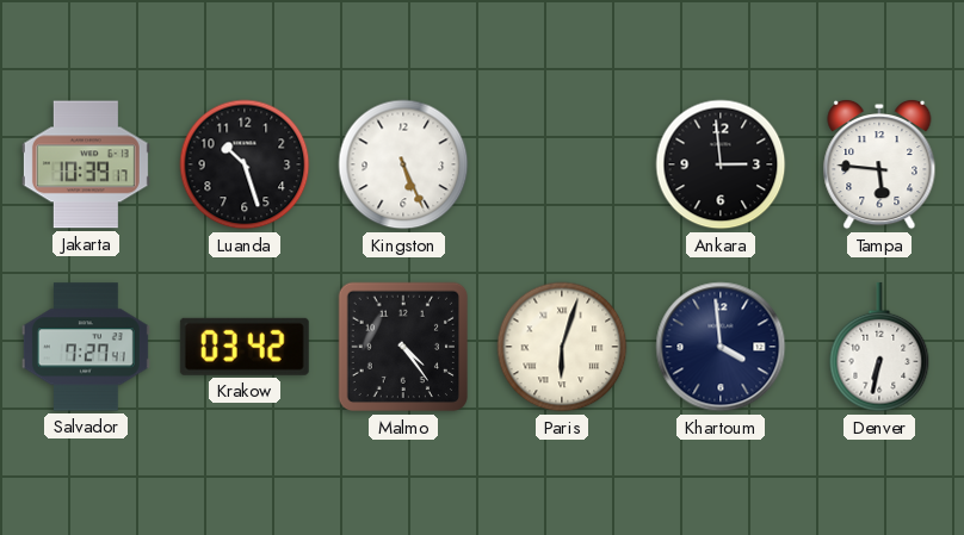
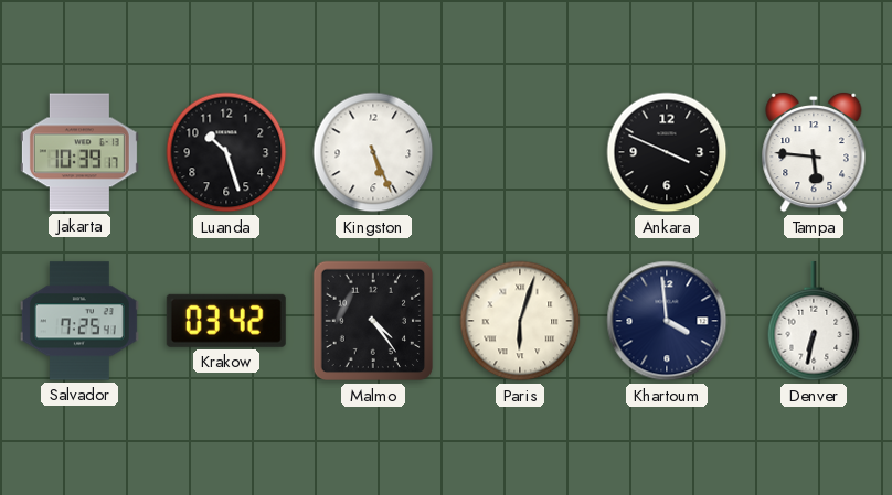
Ankara: 2:59 -> 3:49 (667, 152)
Salvador: 7:27 -> 7:25 (79, 321)
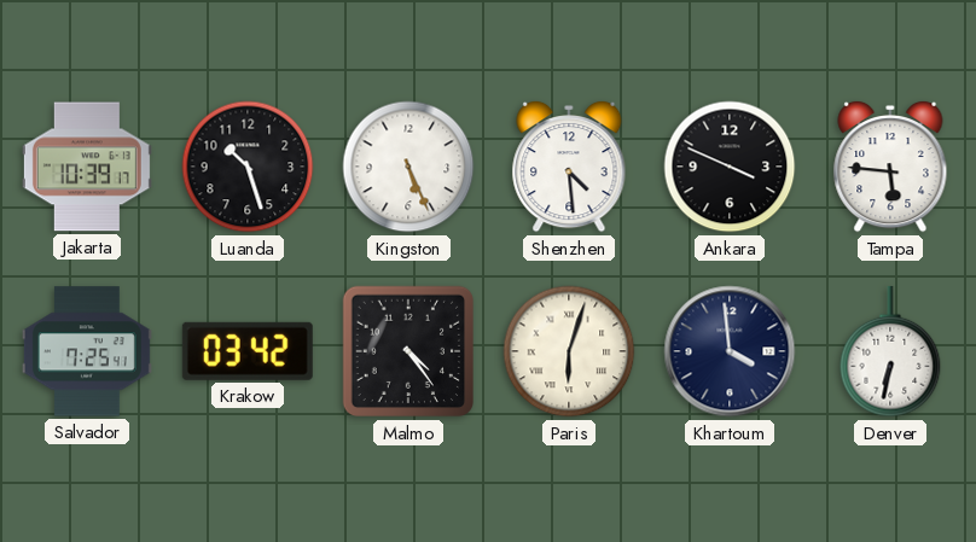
Shenzhen: none -> 4:29 (569, 167)
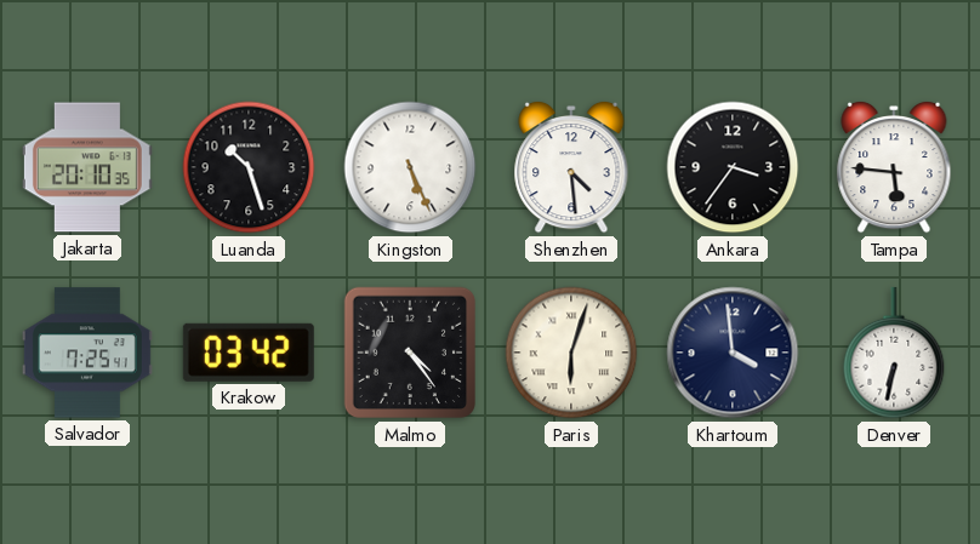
Jakarta: 10:39 -> 20:10 (87, 167)
Ankara: 3:49 -> 3:36 (733, 167)
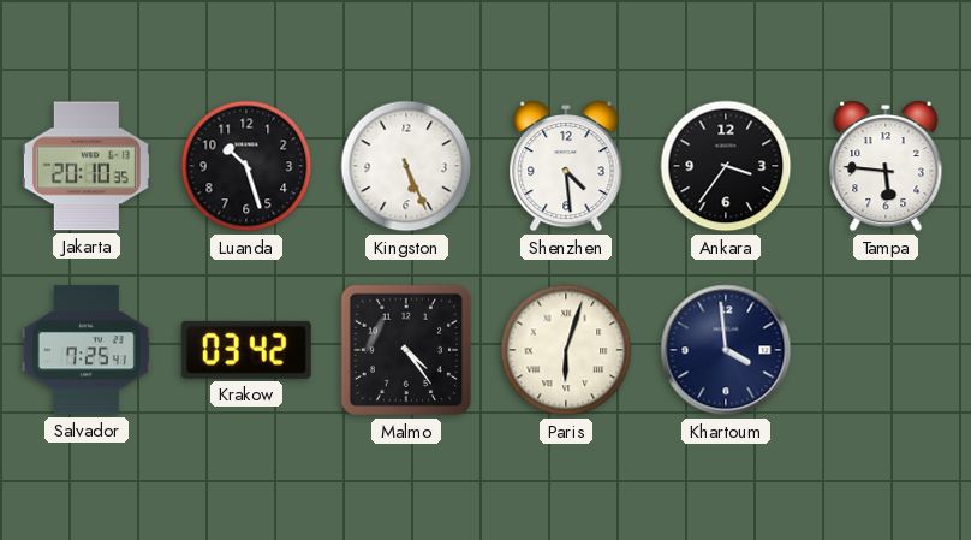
Denver: 6:32 -> none (894, 353)
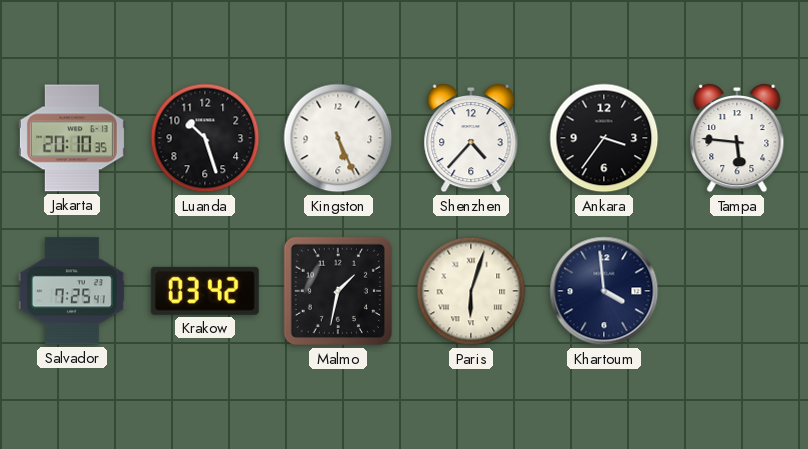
Shenzhen: 4:29 -> 4:37 (471, 138)
Malmo: 4:24 -> 1:32 (338, 291)
